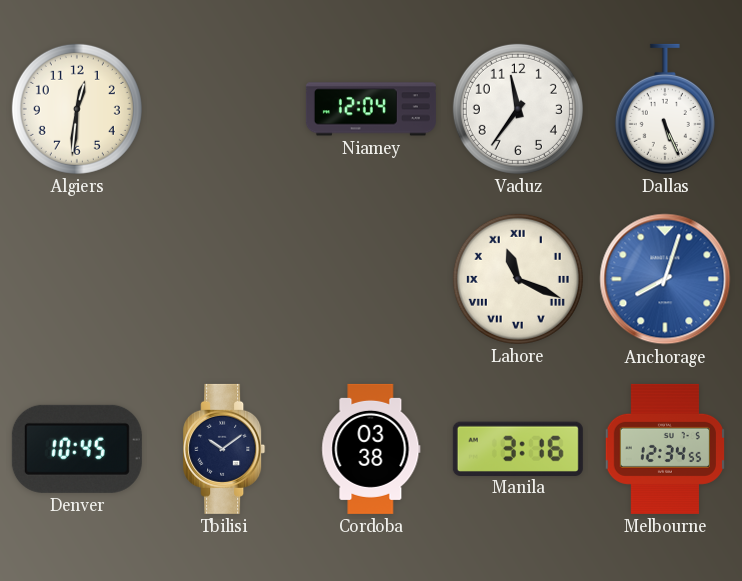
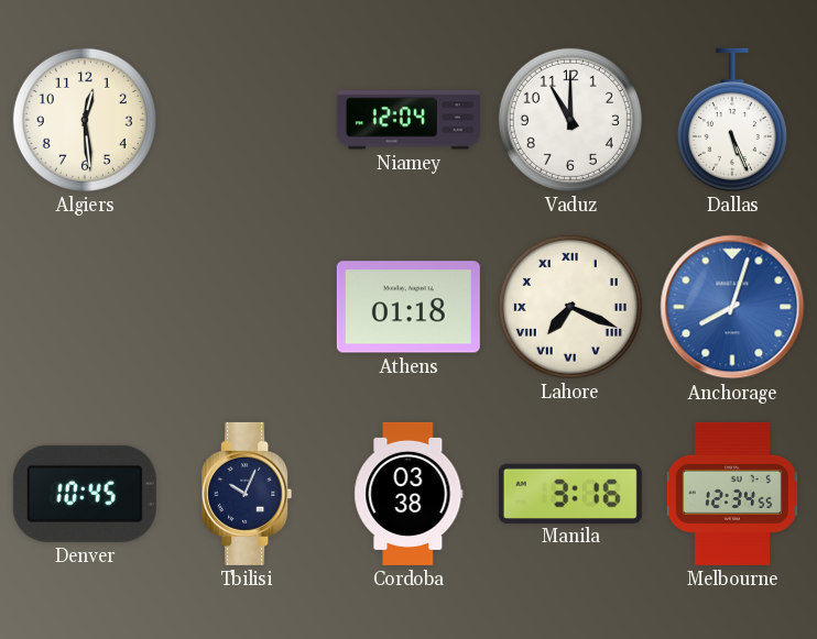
Algiers: 12:31 -> 12:29 (85, 120)
Vaduz: 11:36 -> 11:00 (570, 120)
Athens: none -> 01:18 (408, 307)
Lahore: 11:19 -> 7:19 (570, 307)
Tbilisi: 10:09 -> 10:04 (247, 494)
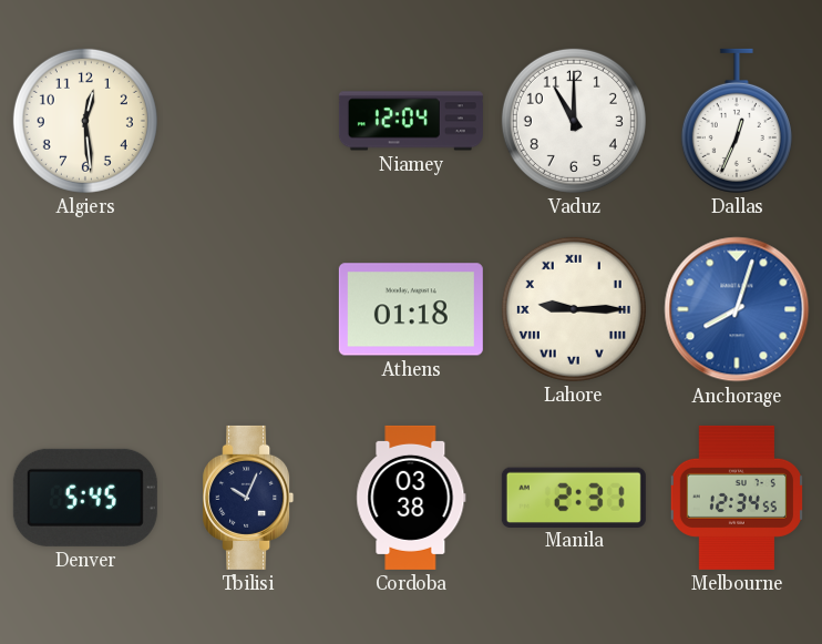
Dallas: 5:26 -> 12:34 (737, 121)
Lahore: 7:19 -> 9:15 (574, 309)
Denver: 10:45 -> 5:45 (85, 498)
Manila: 3:16 -> 2:31 (574, 497)
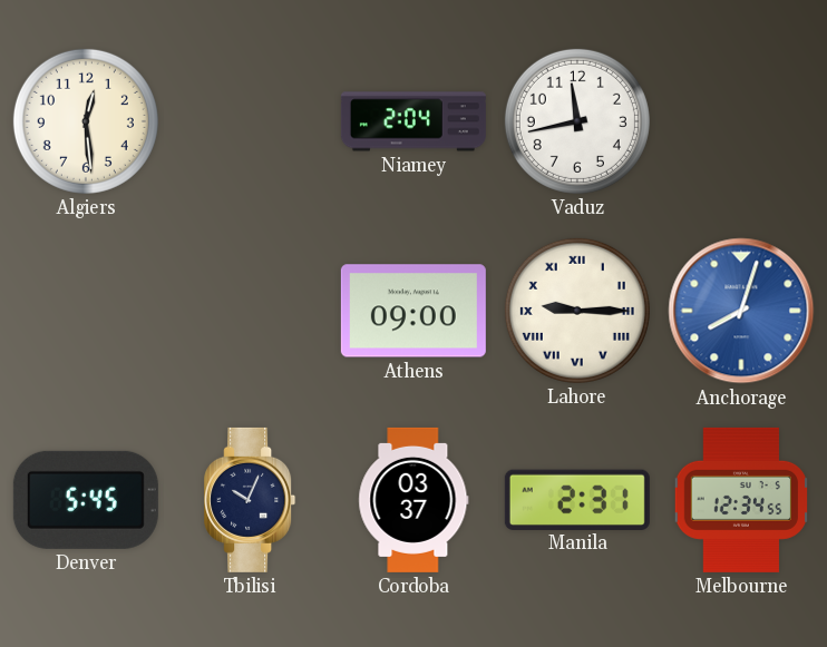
Niamey: 12:04 -> 2:04 (413, 121)
Vaduz: 11:00 -> 11:43 (577, 121)
Dallas: 12:34 -> none (737, 121)
Athens: 01:18 -> 09:00 (413, 311)
Cordoba: 03:38 -> 03:37 (413, 500)
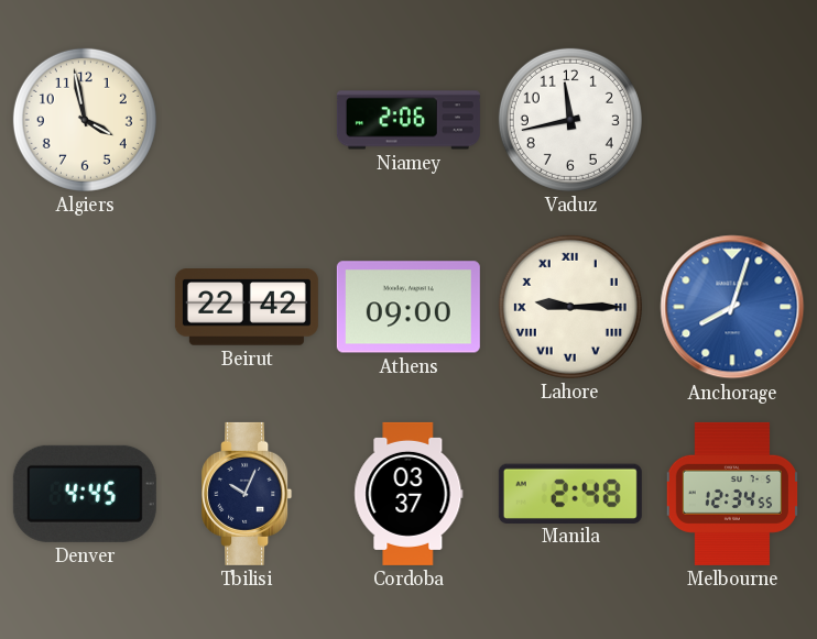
Algiers: 12:29 -> 3:58 (85, 120)
Niamey: 2:04 -> 2:06 (408, 120)
Beirut: none -> 22:42 (247, 307)
Denver: 5:45 -> 4:45 (85, 494)
Manila: 2:31 -> 2:48 (570, 493)
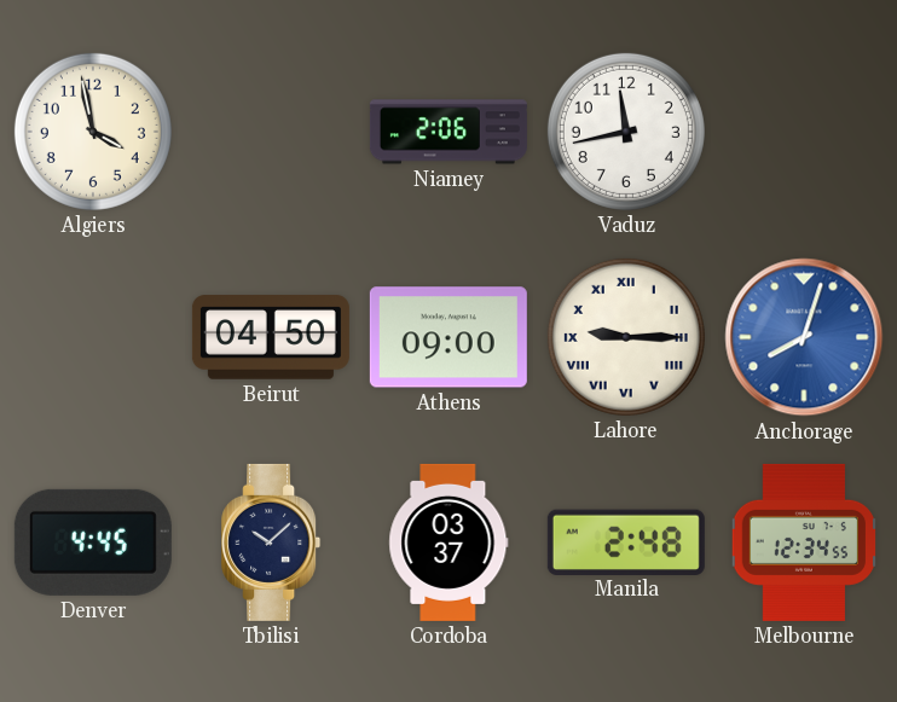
Beirut: 22:42 -> 04:50 (271, 337)
Tbilisi: 10:04 -> 10:08 (271, 543)
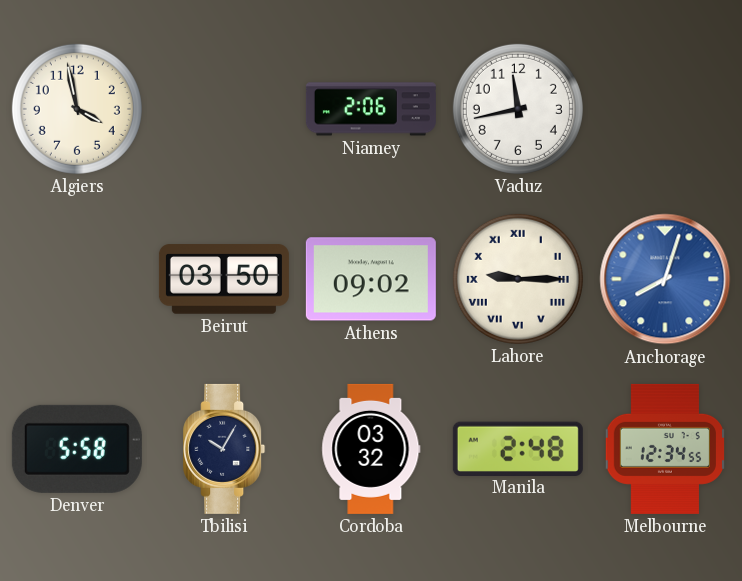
Beirut: 04:50 -> 03:50 (224, 279)
Athens: 09:00 -> 09:02 (371, 279)
Denver: 4:45 -> 5:58 (77, 449)
Tbilisi: 10:08 -> 10:05 (224, 449)
Cordoba: 03:37 -> 03:32 (371, 449)
